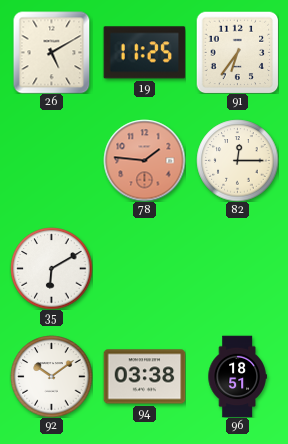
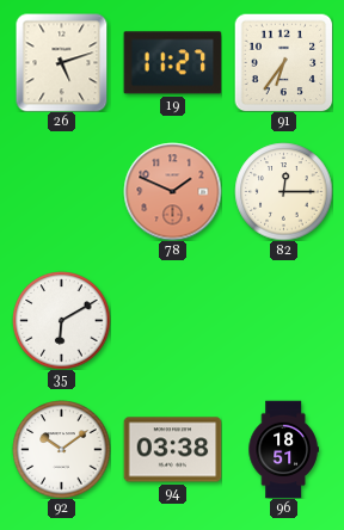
26: 5:10 -> 5:12 (62, 62)
19: 11:25 -> 11:27 (172, 63)
78: 1:46 -> 1:49 (172, 191)
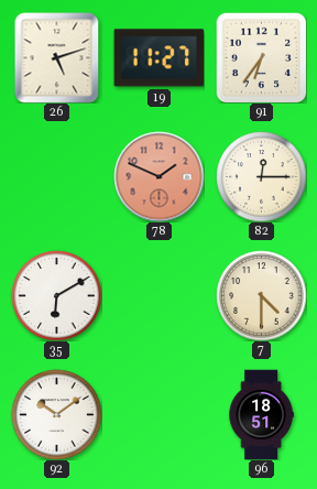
7: none -> 4:30 (261, 295)
94: 03:38 -> none (172, 450)
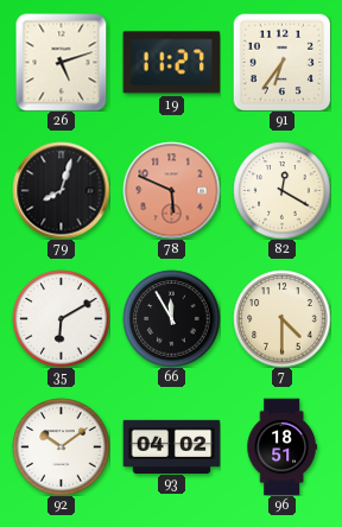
79: none -> 8:03 (61, 190)
78: 1:49 -> 5:49 (171, 190)
82: 12:15 -> 12:20 (281, 190)
66: none -> 11:55 (171, 318)
93: none -> 04:02 (171, 446)
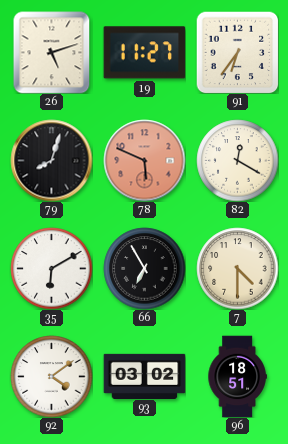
66: 11:55 -> 6:55 (144, 268)
92: 10:09 -> 4:09 (51, 376)
93: 04:02 -> 03:02 (144, 376)
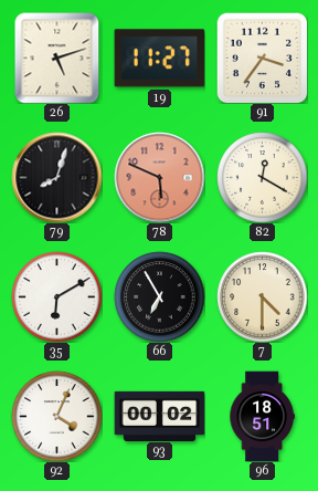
91: 6:36 -> 3:36 (262, 58)
92: 4:09 -> 4:04 (56, 416)
93: 03:02 -> 00:02 (159, 416)
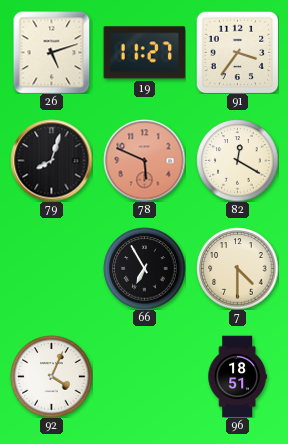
35: 6:10 -> none (56, 296)
93: 00:02 -> none (159, 416)
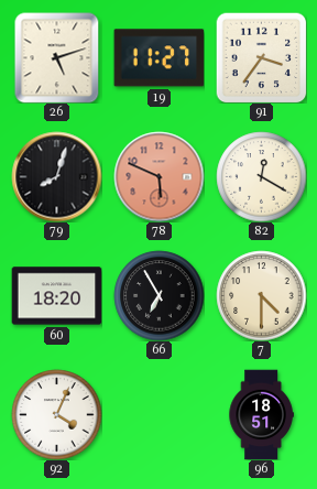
60: none -> 18:20 (56, 296)
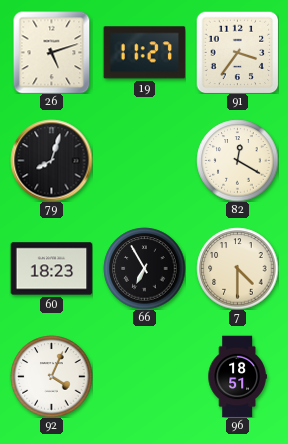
78: 5:49 -> none (158, 176)
60: 18:20 -> 18:23 (51, 269)
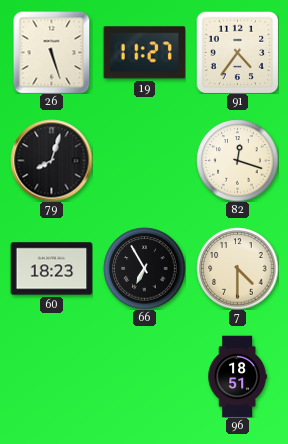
26: 5:12 -> 5:27 (52, 52)
91: 3:36 -> 4:36 (237, 52)
82: 12:20 -> 12:18 (237, 160)
92: 4:04 -> none (51, 376)
